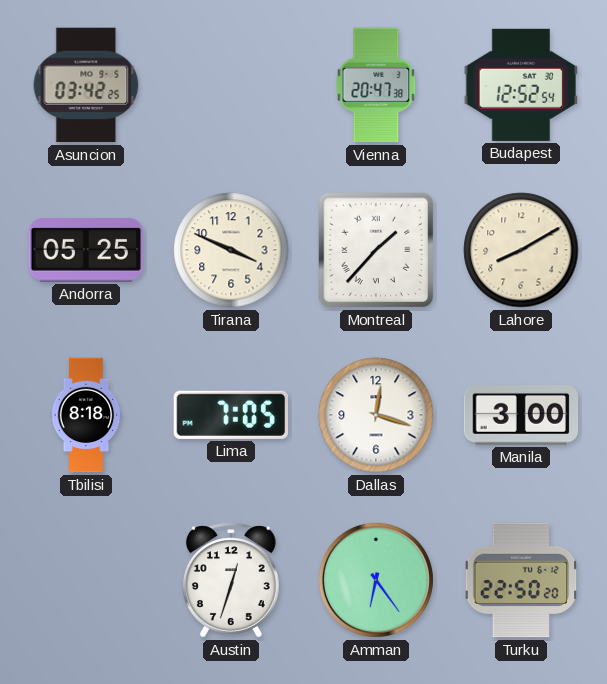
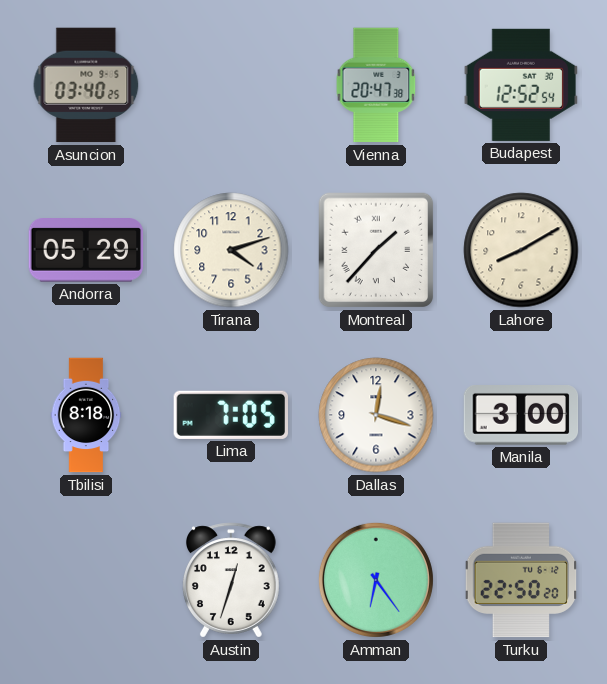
Asuncion: 03:42 -> 03:40 (86, 85)
Andorra: 05:25 -> 05:29 (86, 251)
Tirana: 3:49 -> 4:12 (231, 250)
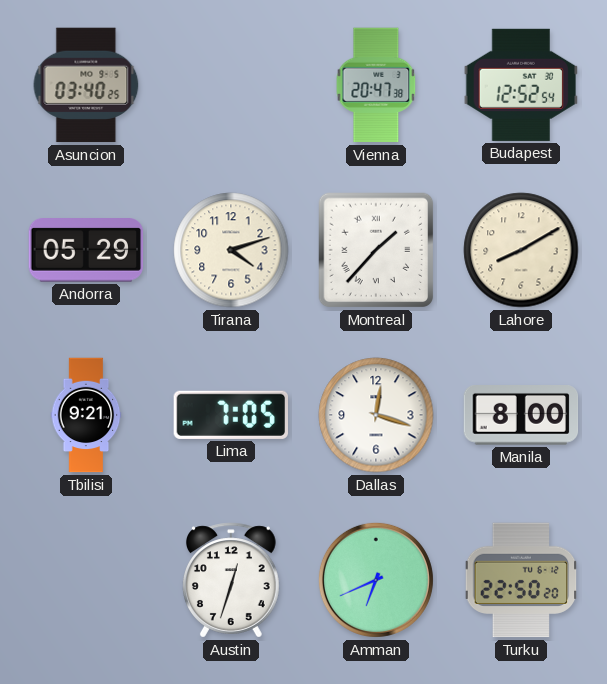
Tbilisi: 8:18 -> 9:21 (86, 415)
Manila: 3:00 -> 8:00 (521, 416)
Amman: 6:24 -> 6:41 (376, 580)
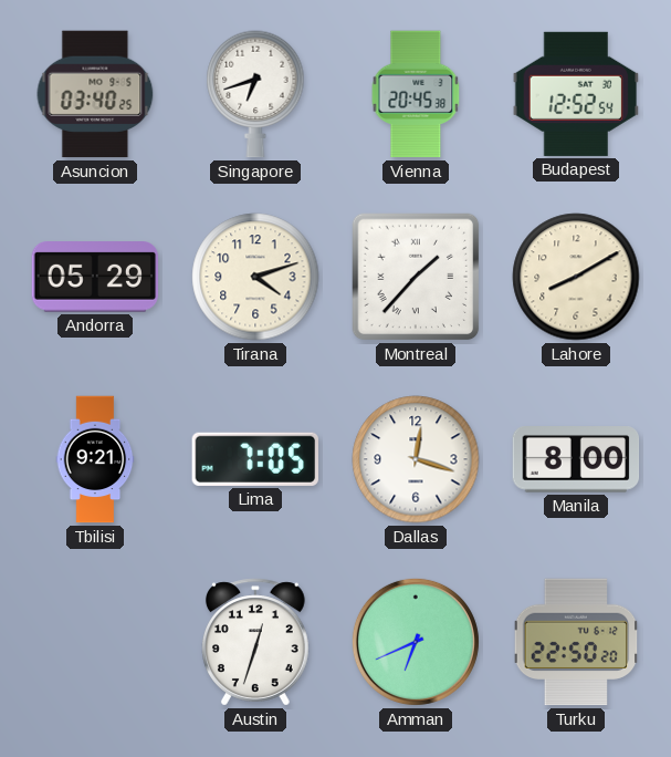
Singapore: none -> 6:42 (255, 94)
Vienna: 20:47 -> 20:45 (416, 94)
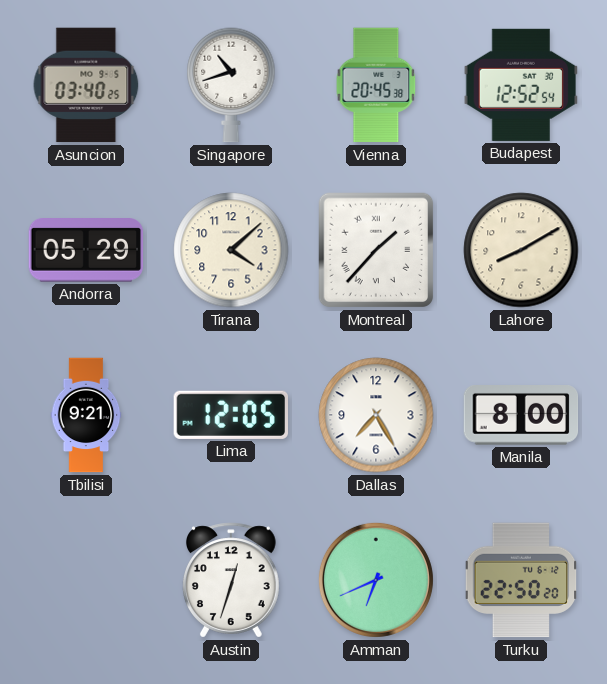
Singapore: 6:42 -> 10:42 (231, 85)
Tirana: 4:12 -> 4:08 (231, 250)
Lima: 7:05 -> 12:05 (230, 415)
Dallas: 12:18 -> 7:25 (376, 415)
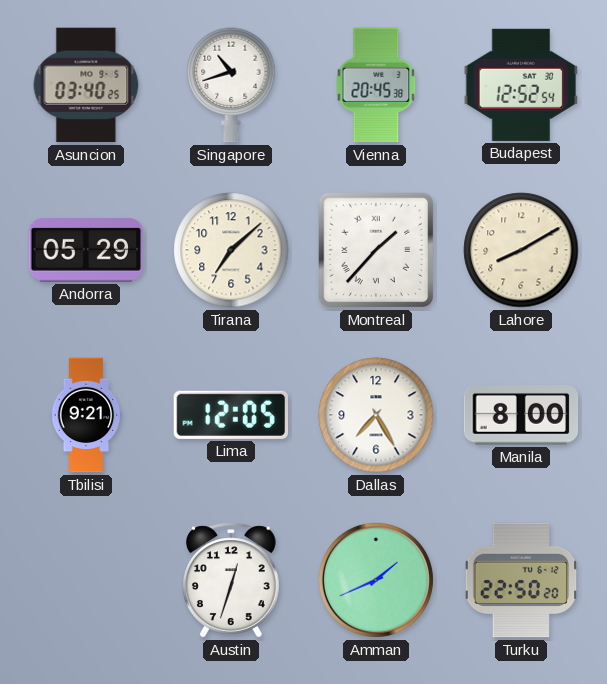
Tirana: 4:08 -> 7:08 (231, 250)
Amman: 6:41 -> 1:41 (376, 580)
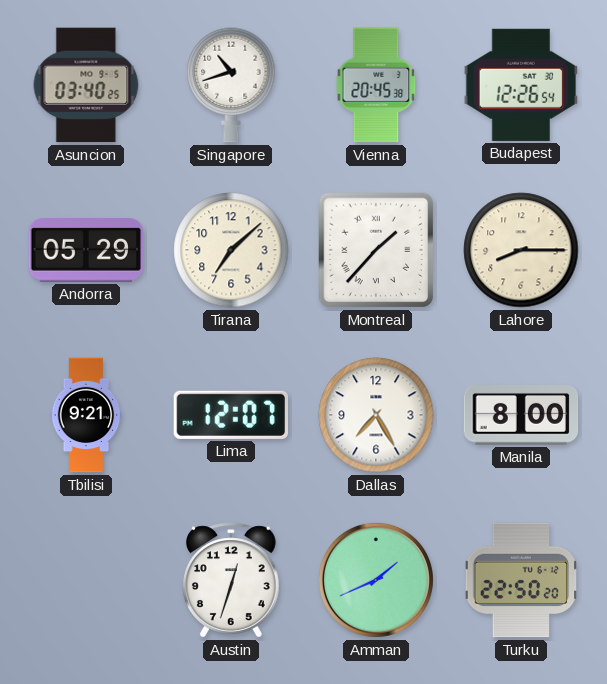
Budapest: 12:52 -> 12:26 (521, 85)
Lahore: 8:10 -> 8:15 (521, 250)
Lima: 12:05 -> 12:07 (230, 415)
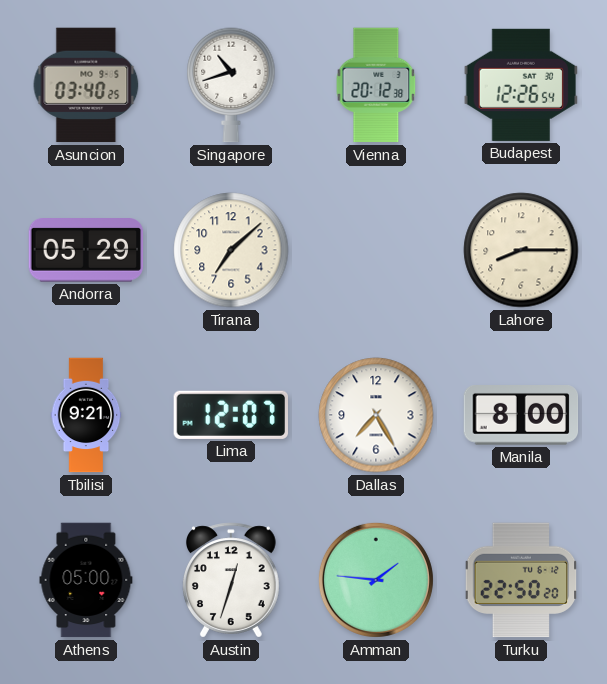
Vienna: 20:45 -> 20:12 (376, 85)
Montreal: 1:37 -> none (376, 250)
Athens: none -> 05:00 (86, 580)
Amman: 1:41 -> 1:46 (376, 580)
